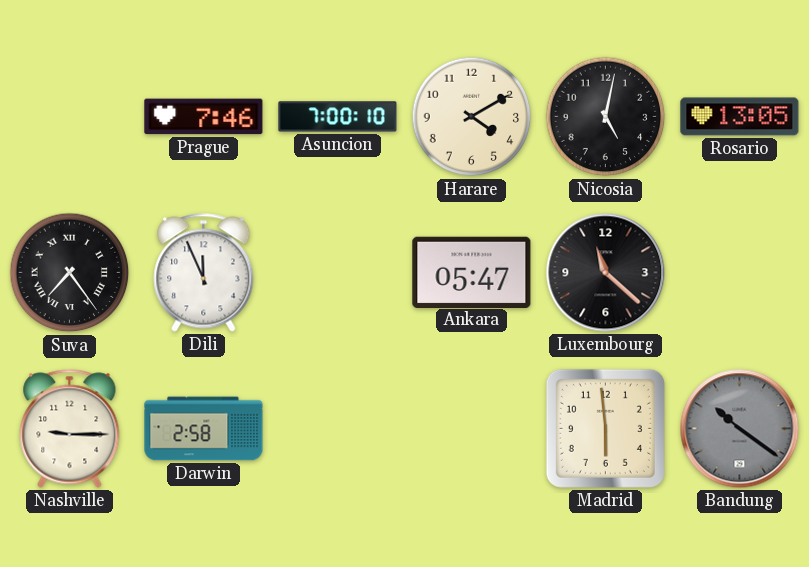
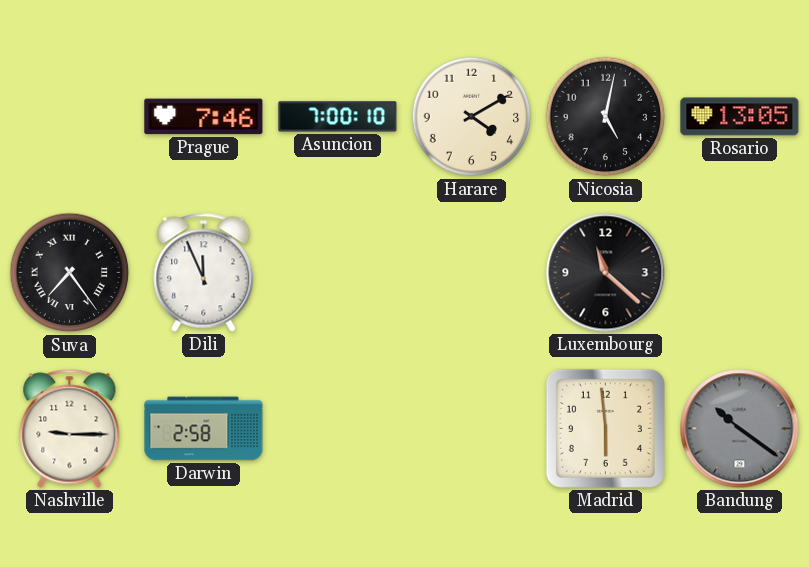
Ankara: 05:47 -> none (472, 272)
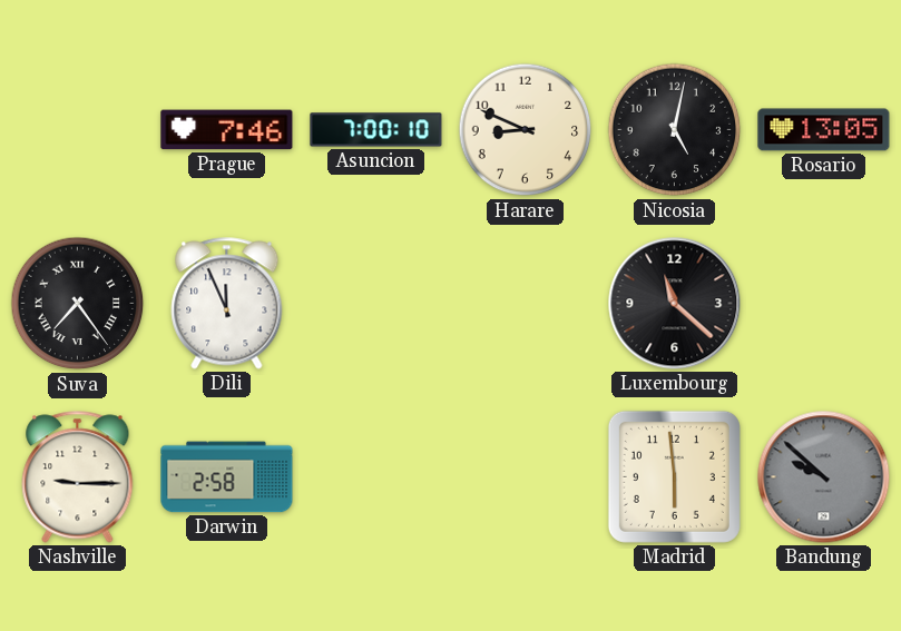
Harare: 4:10 -> 8:49 (526, 130)
Bandung: 10:21 -> 9:52 (824, 477)
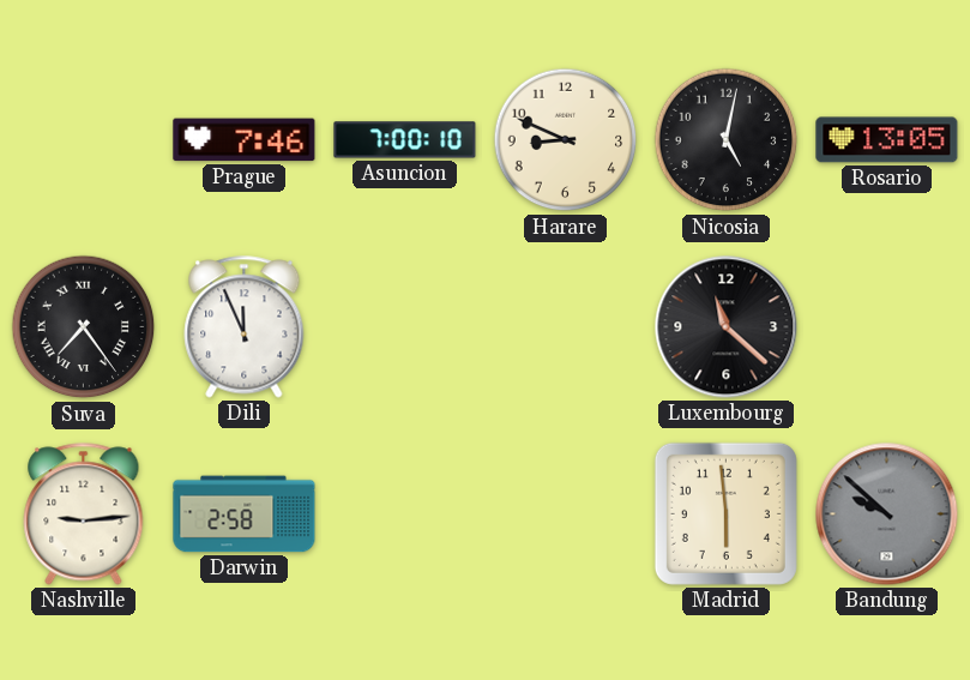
Nashville: 9:15 -> 9:14 (84, 514)
